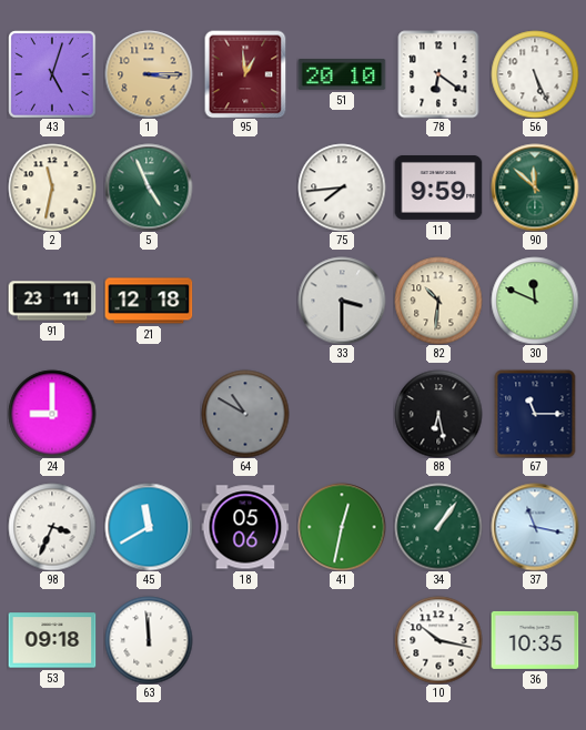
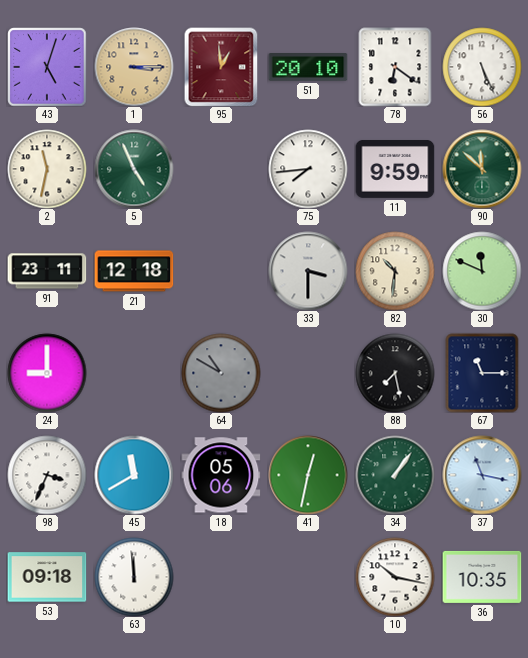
88: 6:28 -> 7:28 (395, 373)
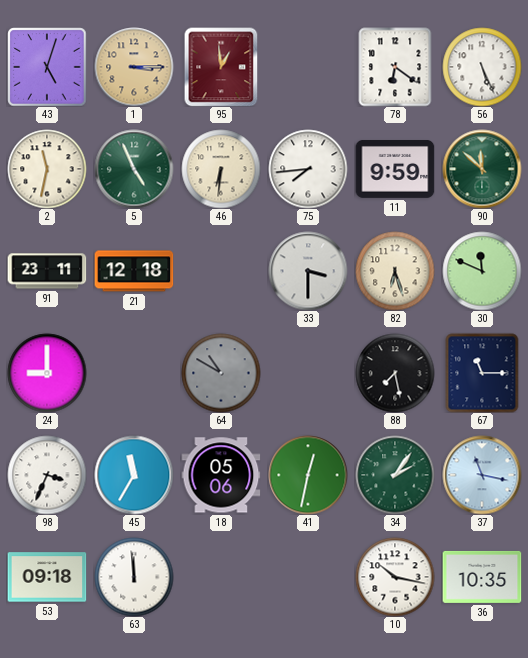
51: 20:10 -> none (308, 68)
46: none -> 6:31 (221, 169)
82: 10:31 -> 6:27 (395, 271)
45: 11:40 -> 11:35 (134, 475)
34: 1:06 -> 2:06 (395, 475)
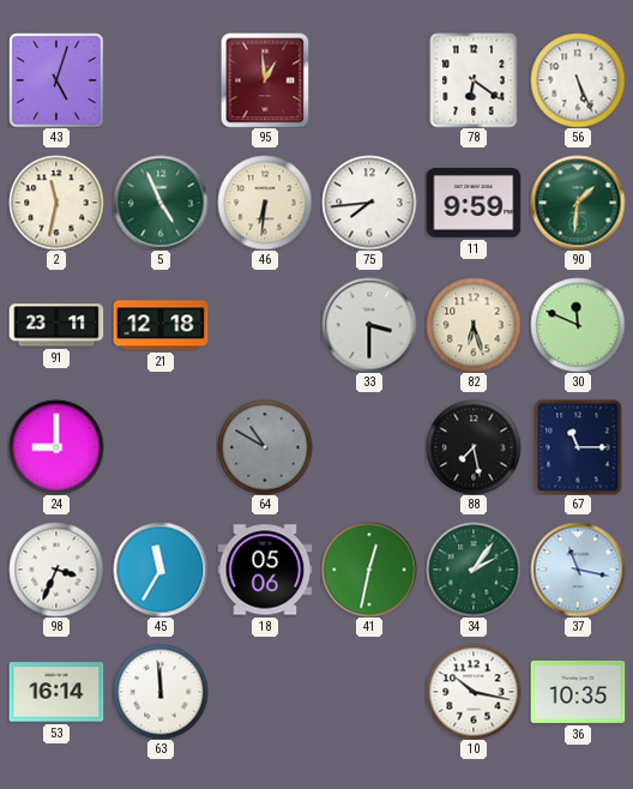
1: 3:15 -> none (134, 67)
90: 11:52 -> 1:31 (578, 203)
53: 09:18 -> 16:14 (56, 692)
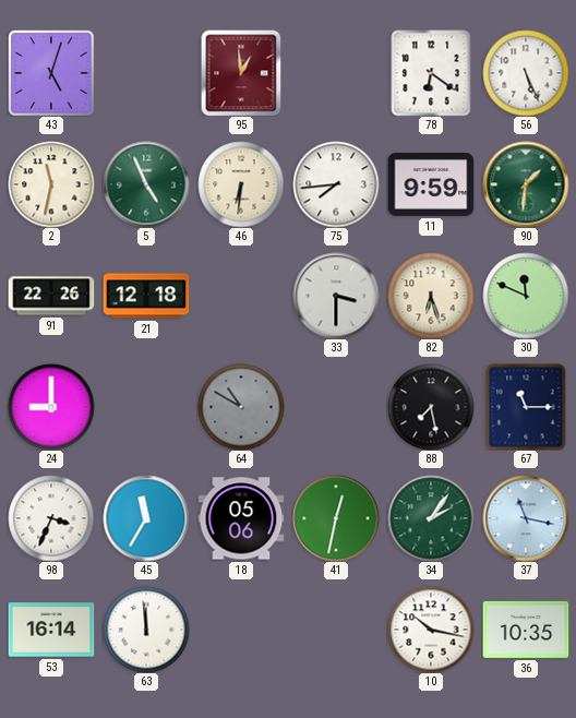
91: 23:11 -> 22:26 (51, 296)
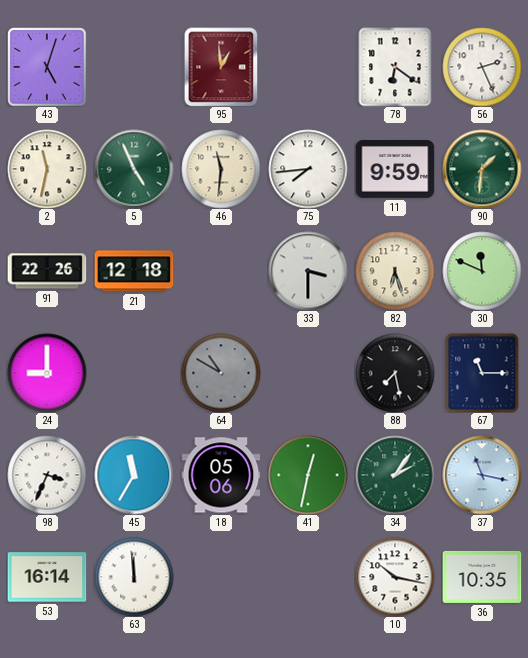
56: 5:26 -> 2:26 (482, 67)
46: 6:31 -> 11:31 (221, 169)
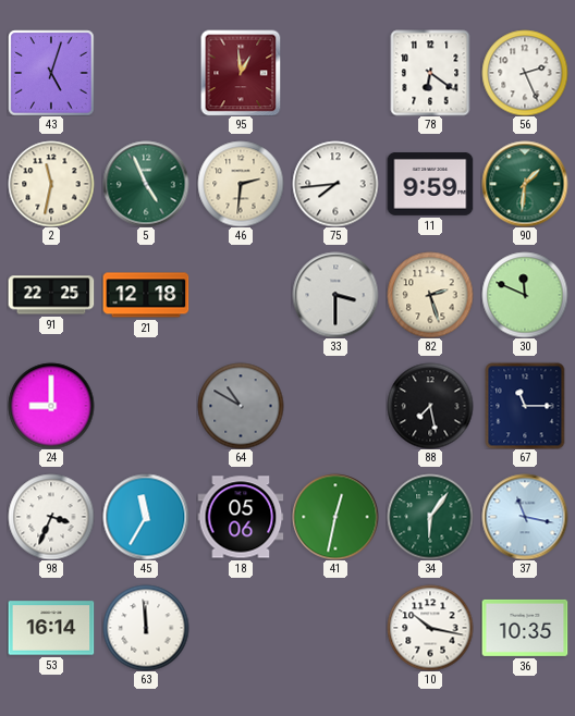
46: 11:31 -> 2:31 (241, 184)
91: 22:26 -> 22:25 (51, 295)
82: 6:27 -> 2:27 (430, 295)
34: 2:06 -> 6:06 (430, 517)
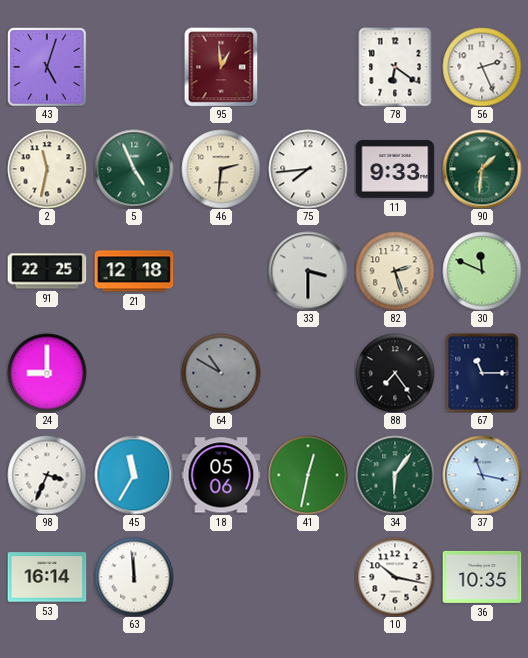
11: 9:59 -> 9:33 (395, 170)
88: 7:28 -> 7:24 (395, 373)
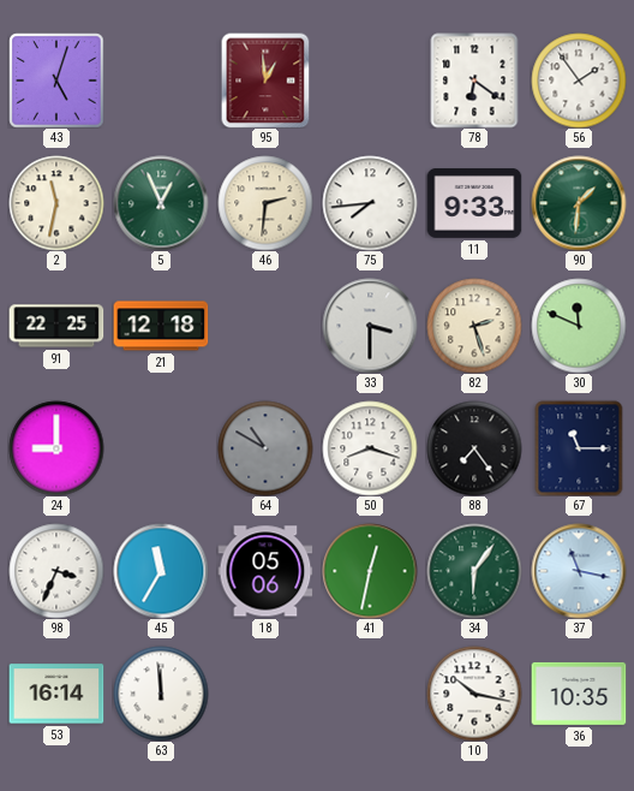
56: 2:26 -> 1:54 (579, 81)
5: 4:56 -> 12:56 (161, 203)
50: none -> 8:18 (370, 448)
